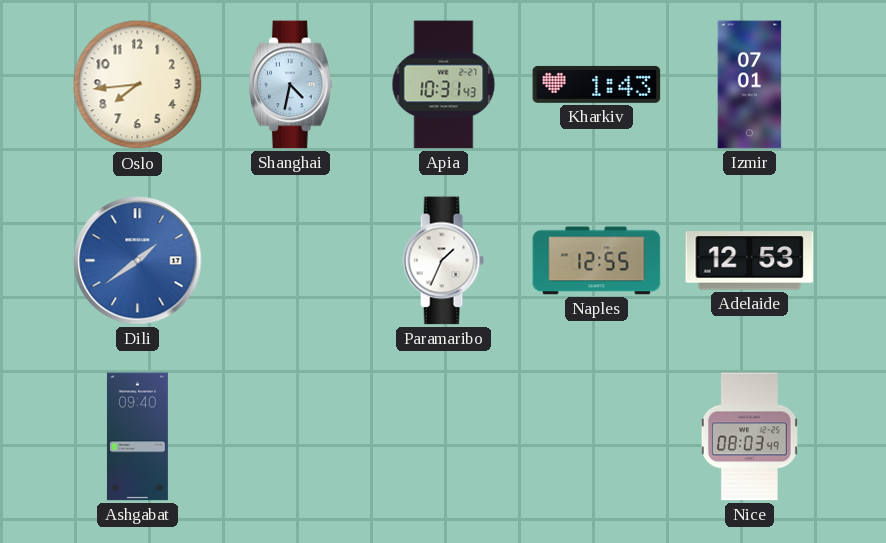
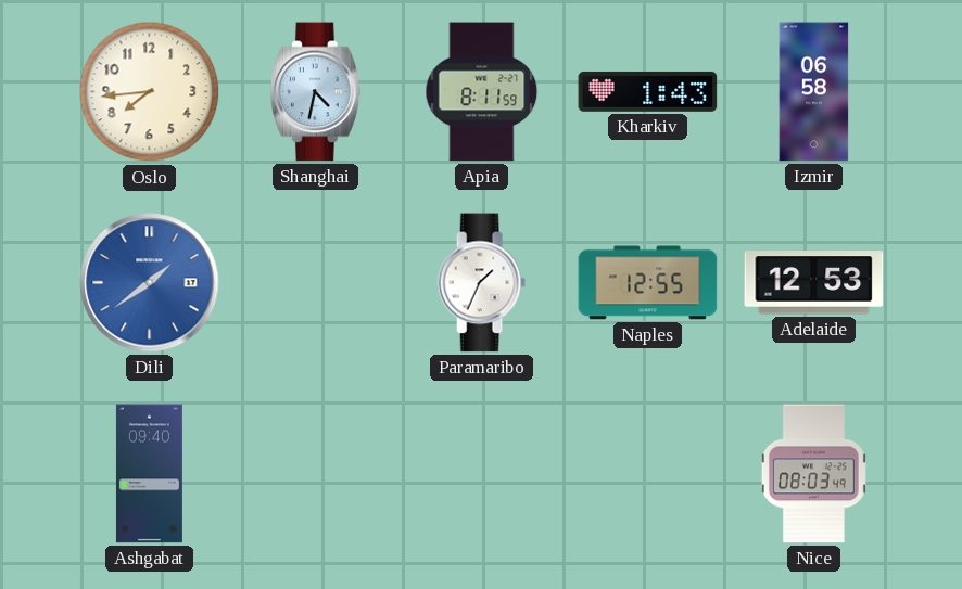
Apia: 10:31 -> 8:11 (482, 92)
Izmir: 07:01 -> 06:58 (814, 92)
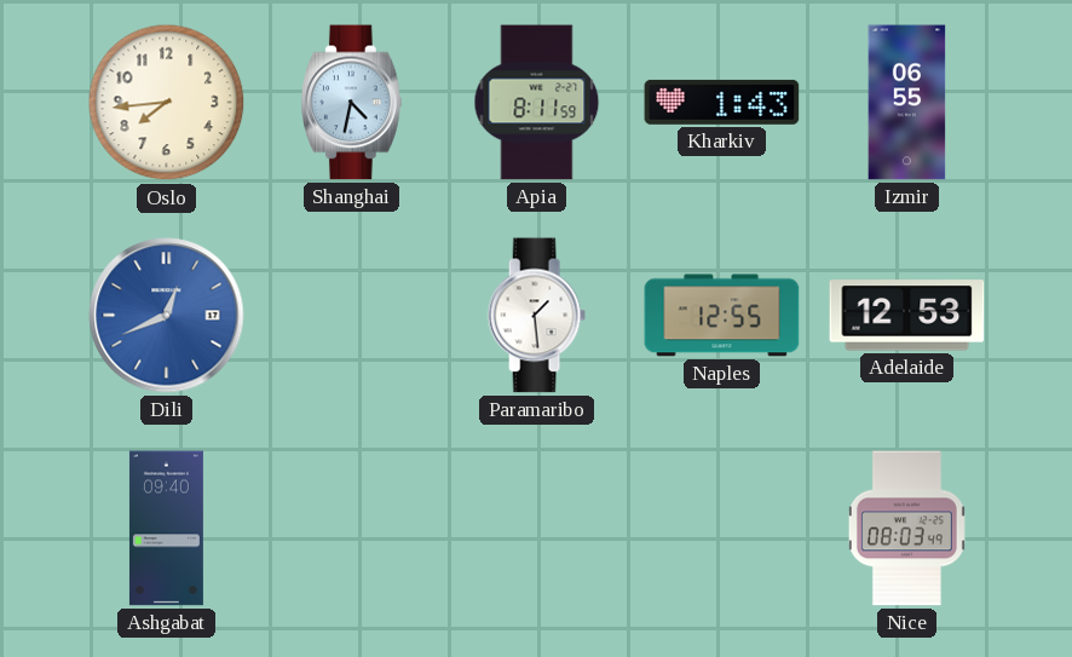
Izmir: 06:58 -> 06:55 (907, 103)
Dili: 1:39 -> 12:41 (167, 316)
Paramaribo: 1:34 -> 1:29 (536, 316)
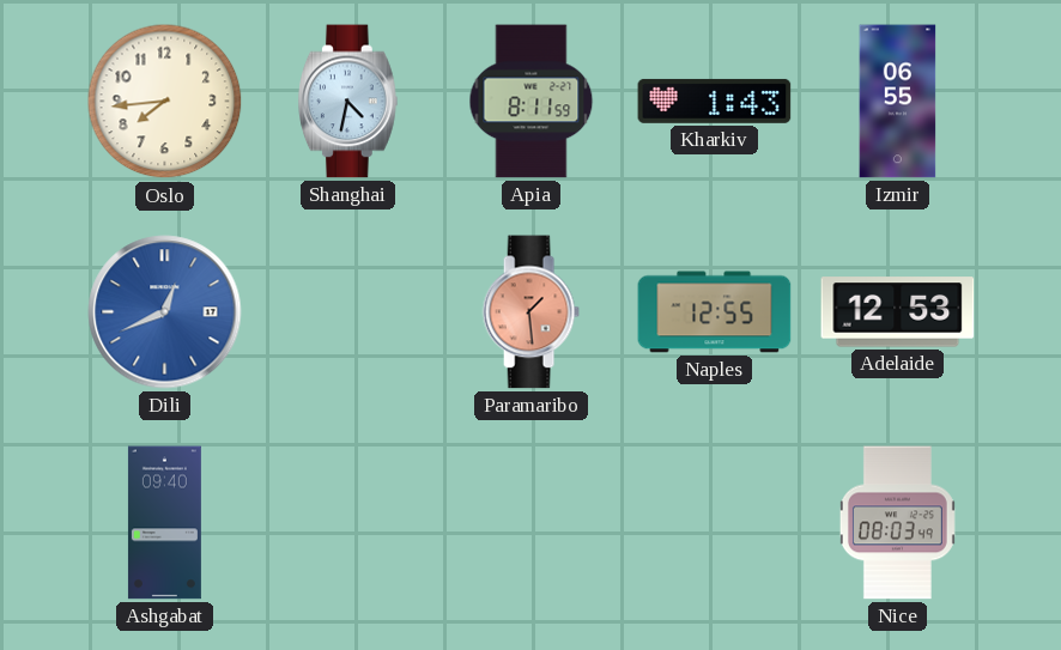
Paramaribo dial: white -> salmon (530, 312)
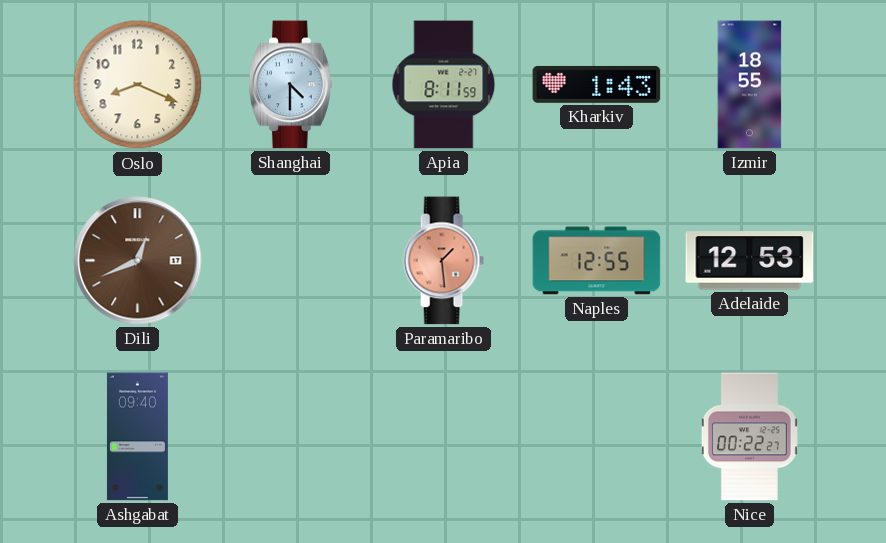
Oslo: 7:44 -> 8:19 (138, 85)
Shanghai: 4:32 -> 4:30 (291, 85)
Izmir: 06:55 -> 18:55 (750, 85)
Dili dial: blue -> brown (138, 261)
Nice: 08:03 -> 00:22 (749, 437)
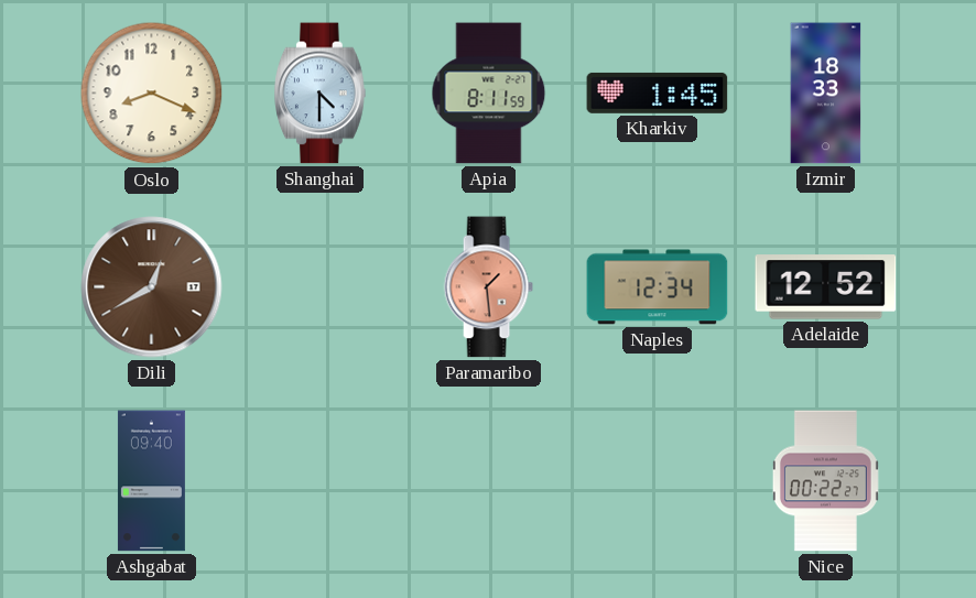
Kharkiv: 1:43 -> 1:45 (658, 93)
Izmir: 18:55 -> 18:33 (826, 94)
Dili: 12:41 -> 12:40 (152, 287)
Naples: 12:55 -> 12:34 (658, 287)
Adelaide: 12:53 -> 12:52 (826, 287)
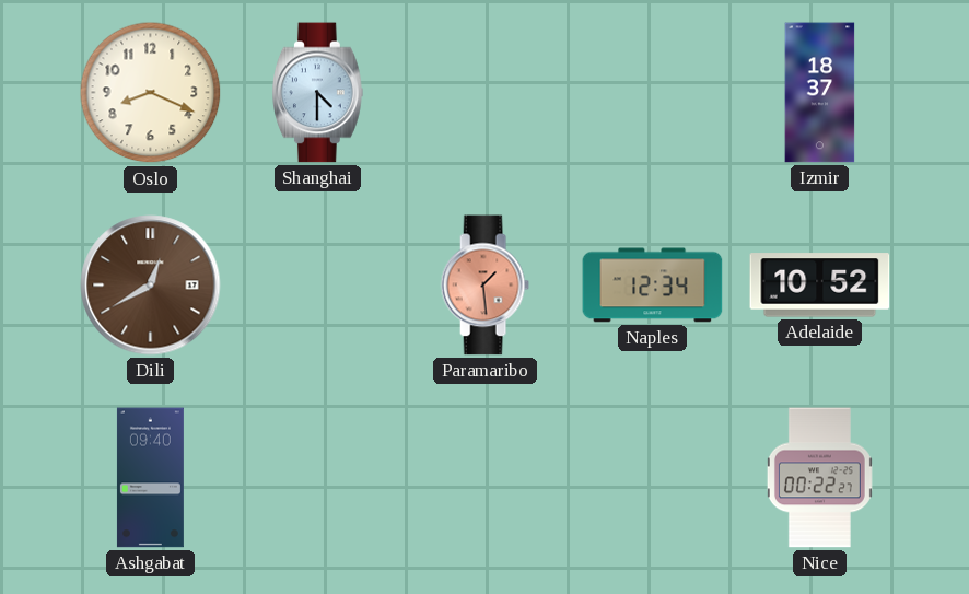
Apia: 8:11 -> none (489, 94)
Kharkiv: 1:45 -> none (658, 93)
Izmir: 18:33 -> 18:37 (820, 93)
Adelaide: 12:52 -> 10:52 (820, 286)
